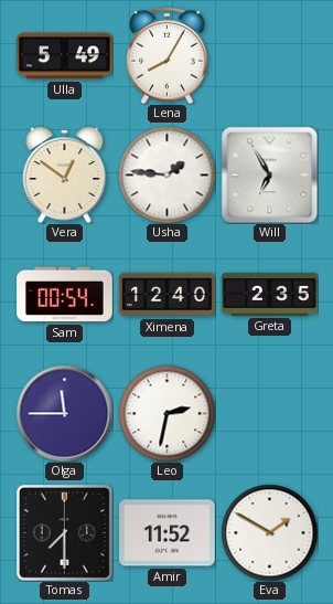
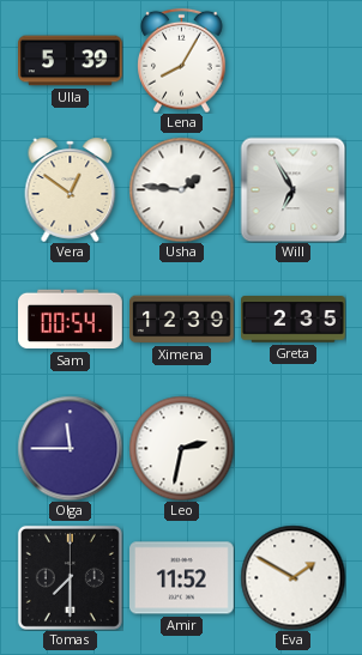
Ulla: 5:49 -> 5:39 (71, 61)
Ximena: 12:40 -> 12:39 (182, 320)
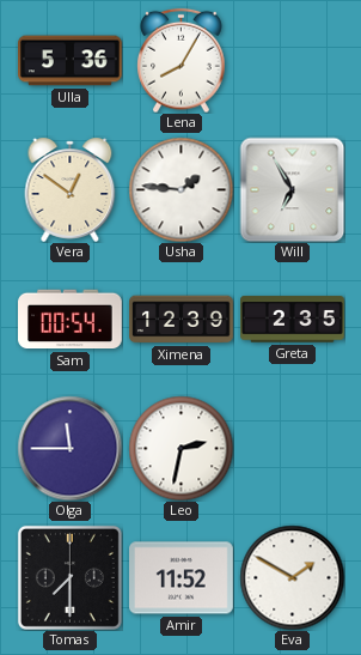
Ulla: 5:39 -> 5:36 (71, 61)
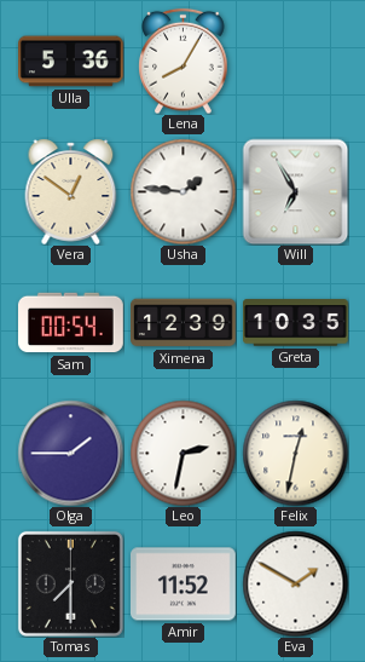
Greta: 2:35 -> 10:35 (296, 323)
Olga: 11:45 -> 1:45 (70, 453)
Felix: none -> 12:32 (295, 453)
